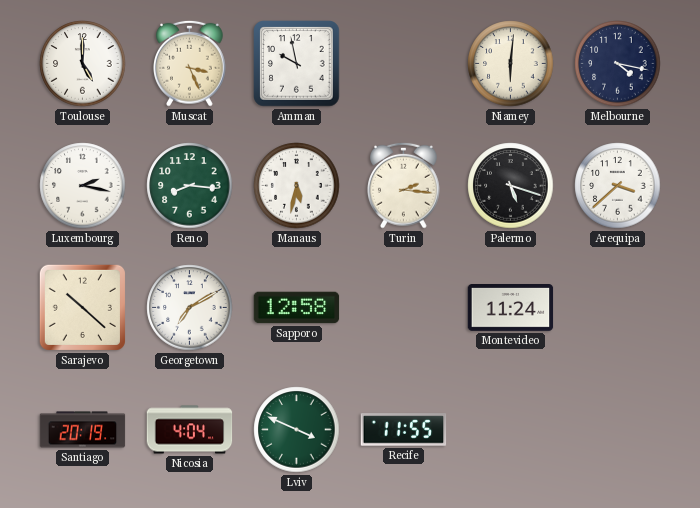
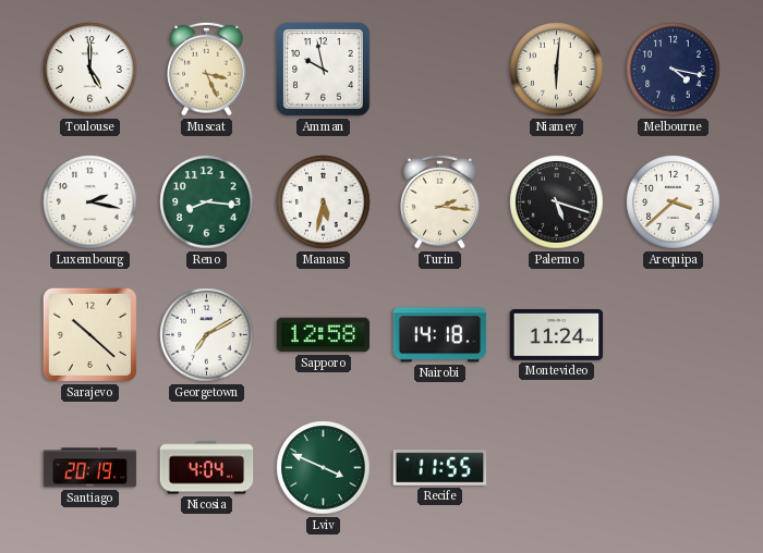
Nairobi: none -> 14:18 (440, 335)
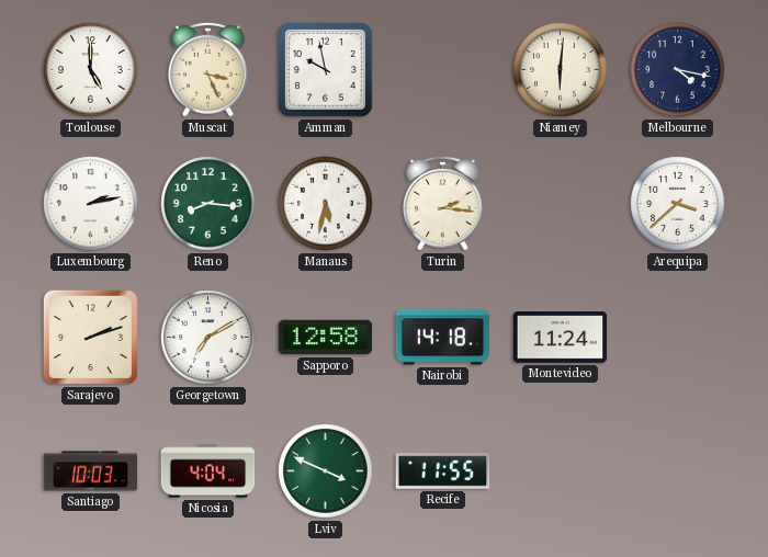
Luxembourg: 2:17 -> 2:13 (91, 204)
Palermo: 5:18 -> none (557, 202)
Sarajevo: 10:22 -> 2:12 (90, 337)
Santiago: 20:19 -> 10:03 (91, 471)
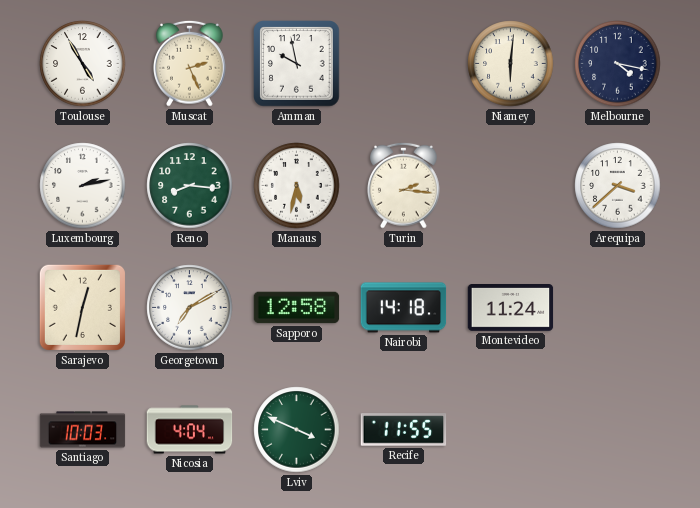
Toulouse: 5:00 -> 4:55 (83, 64)
Muscat: 3:26 -> 2:26 (190, 63)
Sarajevo: 2:12 -> 12:32 (82, 307)
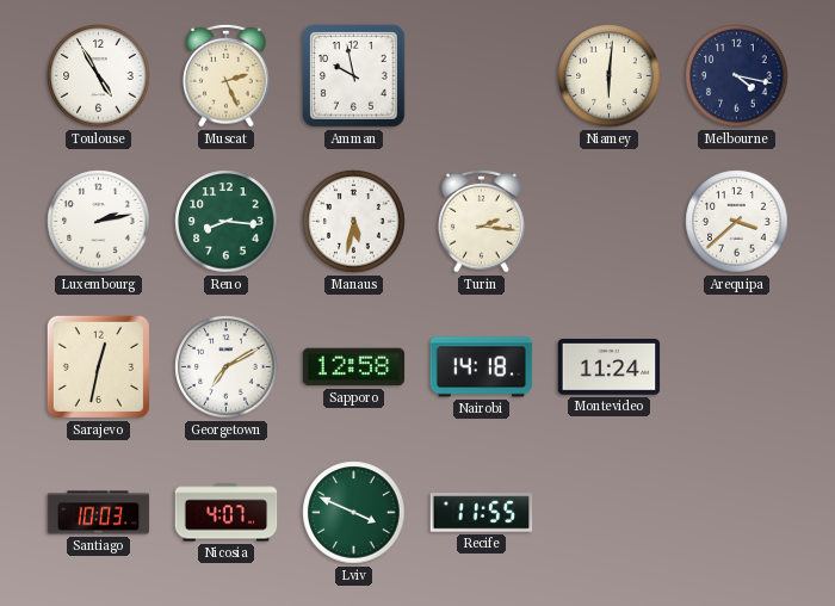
Nicosia: 4:04 -> 4:07 (227, 513)
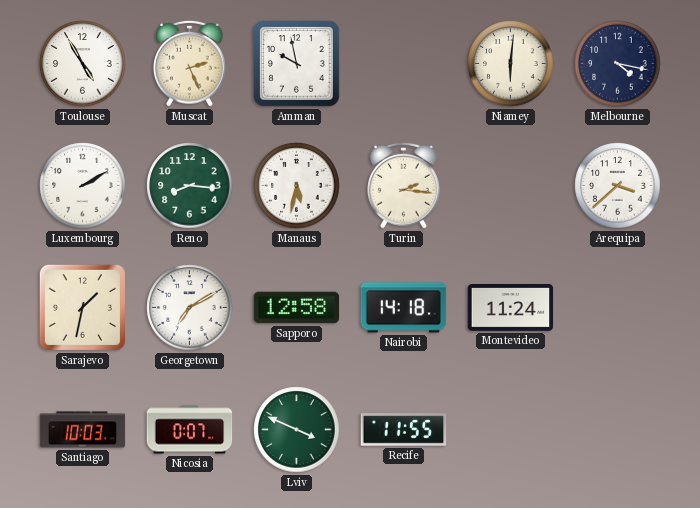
Luxembourg: 2:13 -> 2:10 (83, 186)
Sarajevo: 12:32 -> 1:32 (82, 307)
Nicosia: 4:07 -> 0:07 (190, 430)
